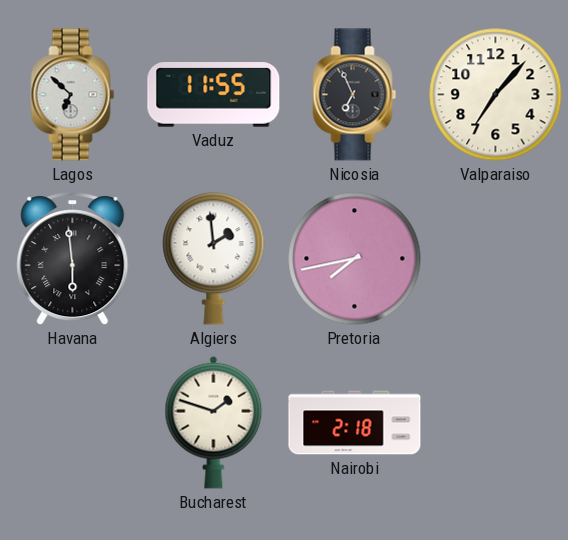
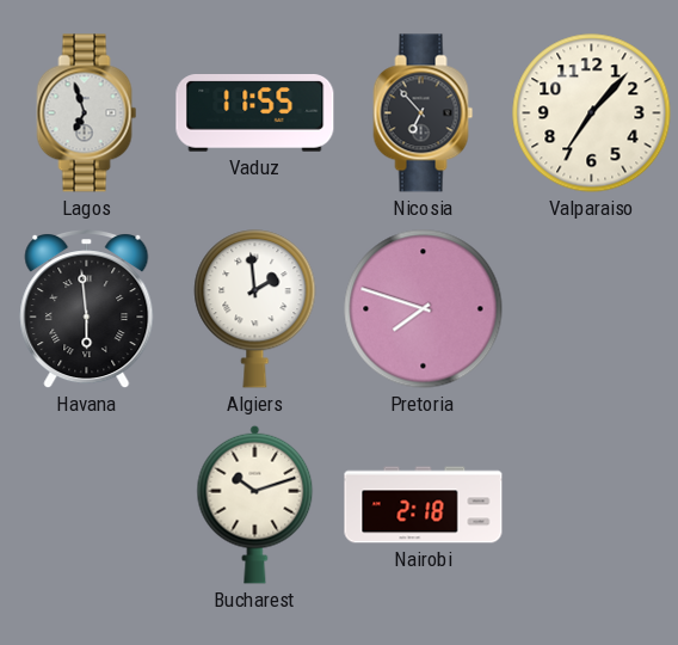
Lagos: 6:52 -> 6:57 (87, 113)
Nicosia: 6:56 -> 6:53 (424, 113)
Pretoria: 7:43 -> 7:48 (424, 309)
Bucharest: 1:48 -> 10:12 (255, 504)
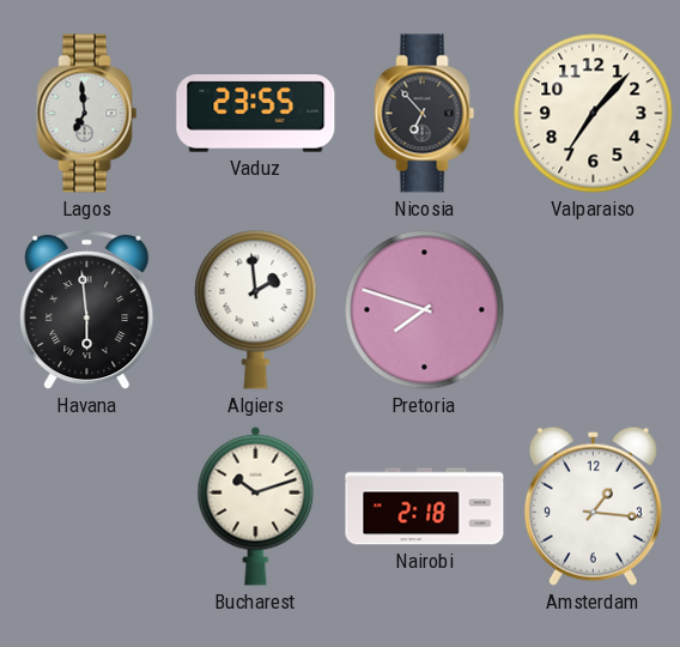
Lagos: 6:57 -> 6:59 (87, 114)
Vaduz: 11:55 -> 23:55 (256, 114)
Amsterdam: none -> 1:16 (593, 506)
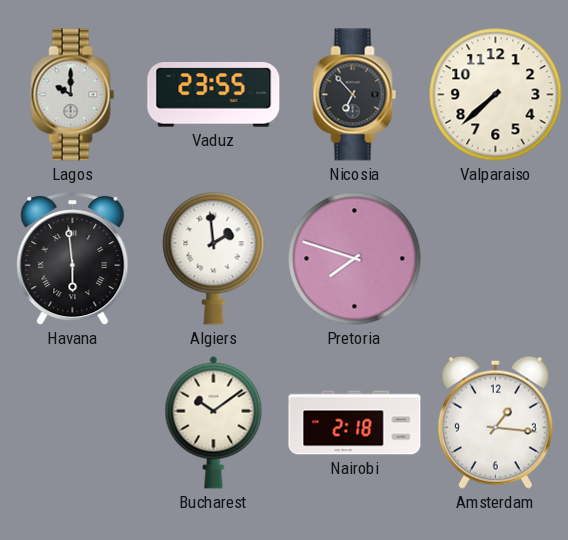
Lagos: 6:59 -> 10:00 (73, 95)
Valparaiso: 7:07 -> 7:38 (496, 95)
Bucharest: 10:12 -> 10:09 (214, 422)
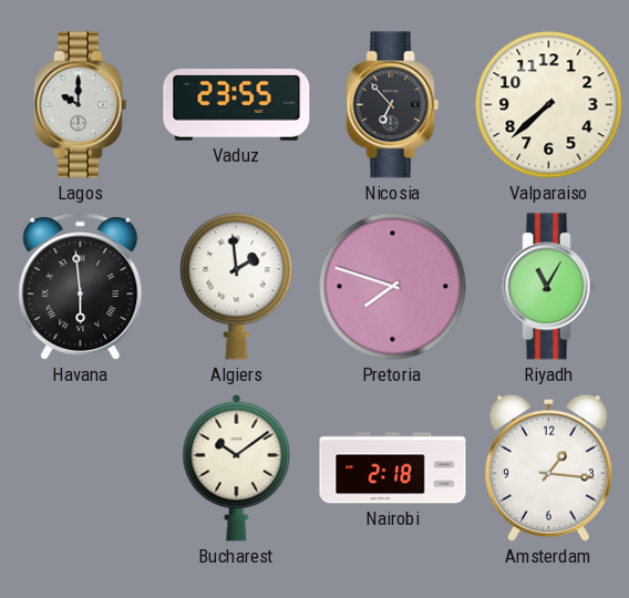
Riyadh: none -> 11:05 (549, 287)
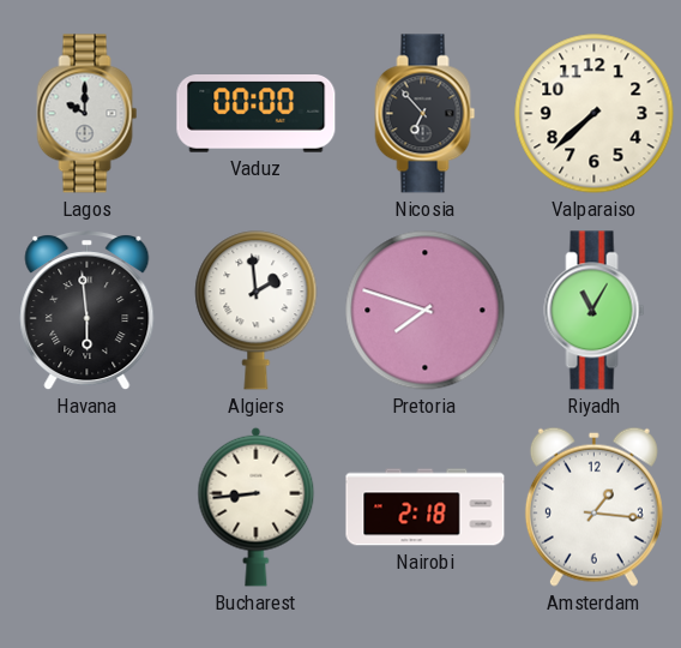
Vaduz: 23:55 -> 00:00 (257, 114)
Bucharest: 10:09 -> 8:44 (257, 506)
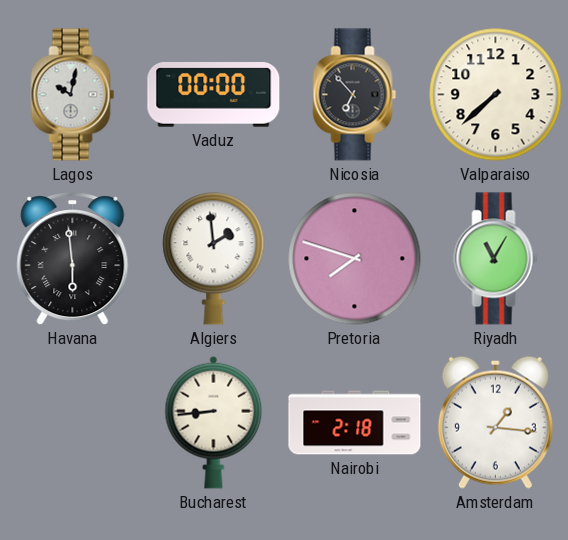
Lagos: 10:00 -> 10:02 (73, 95)
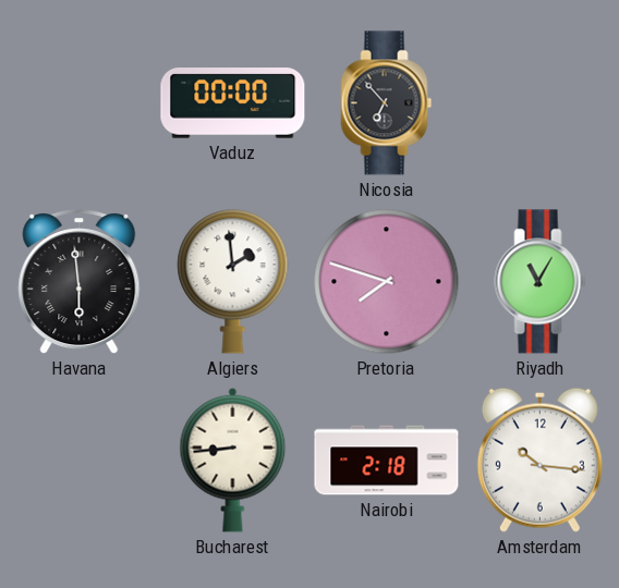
Lagos: 10:02 -> none (73, 95)
Valparaiso: 7:38 -> none (496, 95)
Amsterdam: 1:16 -> 10:16 (539, 460)
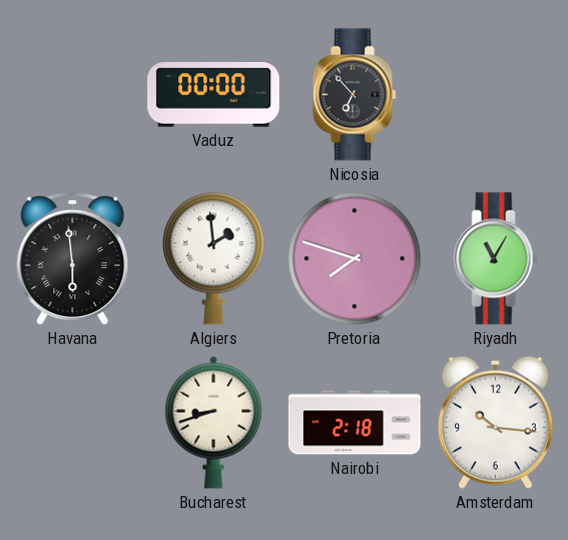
Bucharest: 8:44 -> 8:42 (214, 422)
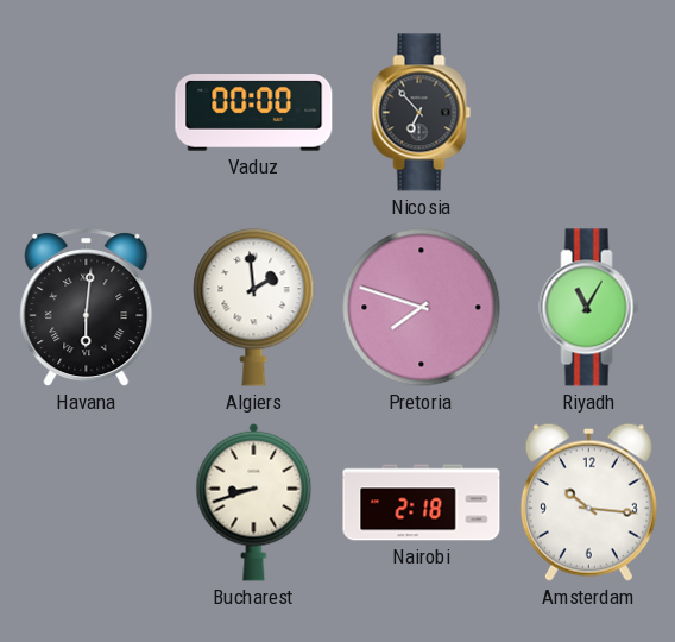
Havana: 5:59 -> 6:01 (87, 309)
